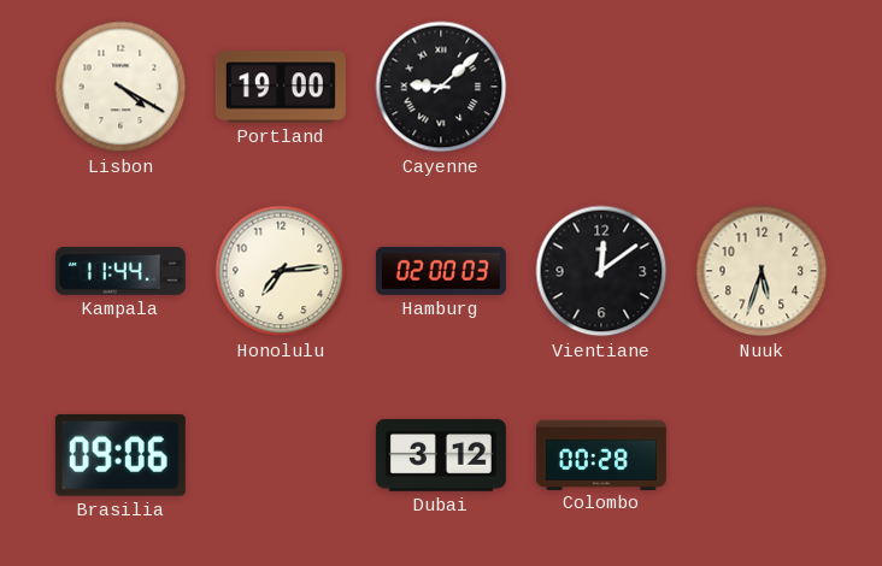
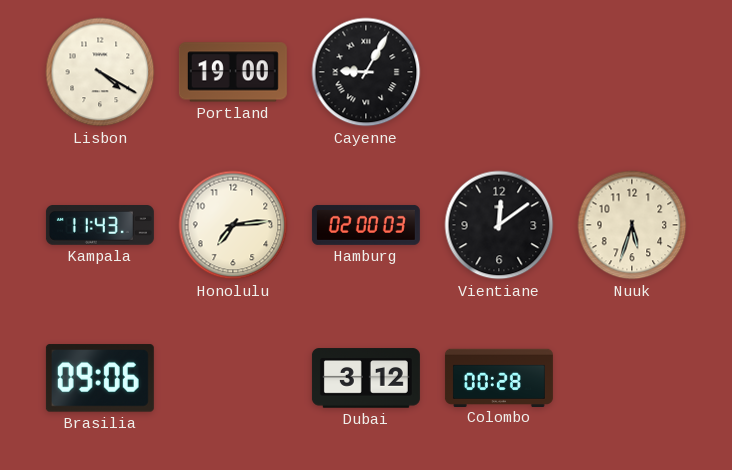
Cayenne: 9:08 -> 9:05 (366, 72)
Kampala: 11:44 -> 11:43 (100, 226)
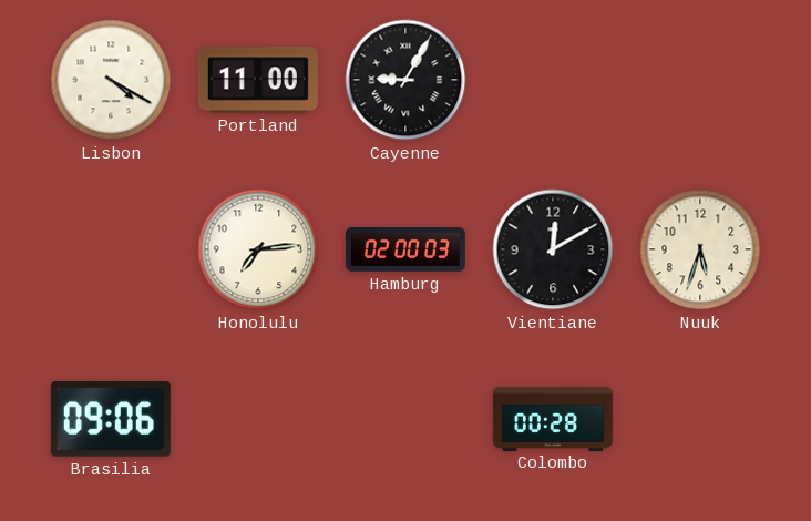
Portland: 19:00 -> 11:00 (258, 80)
Kampala: 11:43 -> none (100, 226)
Vientiane: 12:09 -> 12:10 (553, 249)
Dubai: 3:12 -> none (366, 378)
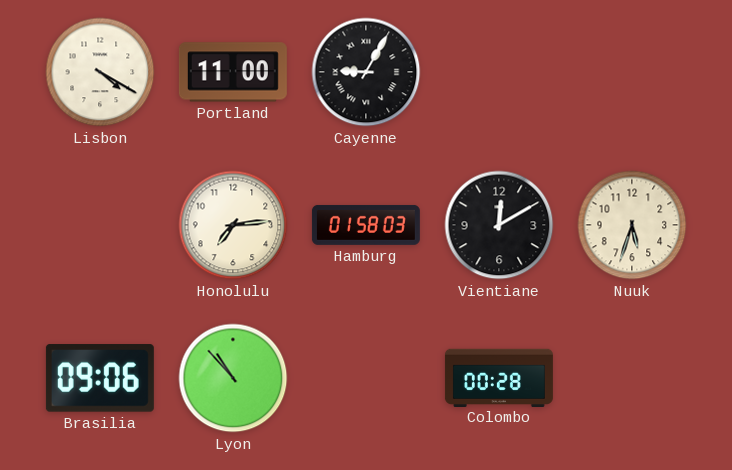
Hamburg: 02:00 -> 01:58 (366, 225)
Lyon: none -> 10:53 (233, 378)
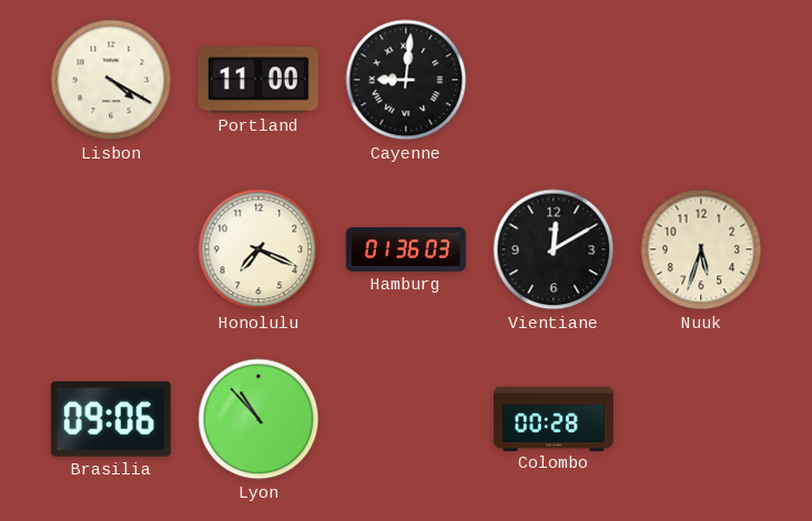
Cayenne: 9:05 -> 9:01 (406, 80)
Honolulu: 7:14 -> 7:19 (258, 249)
Hamburg: 01:58 -> 01:36 (406, 249)
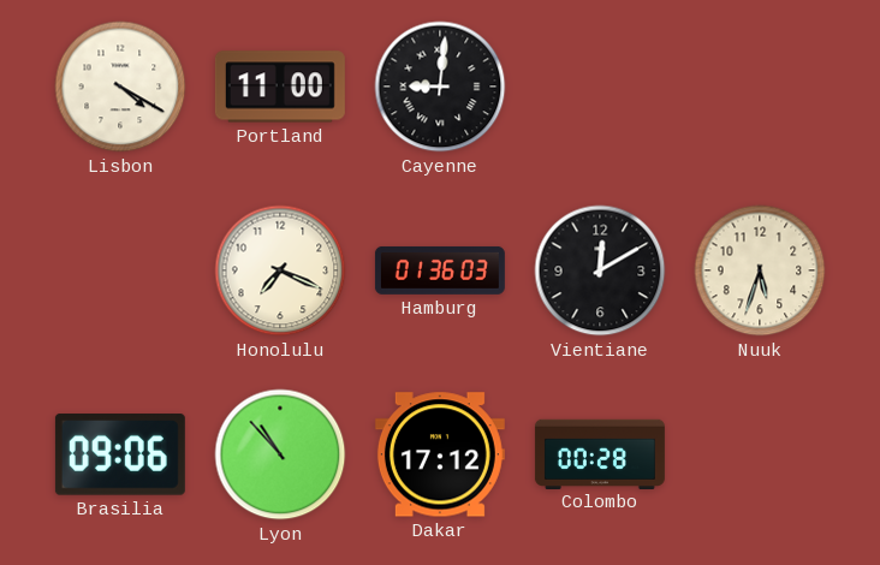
Dakar: none -> 17:12 (440, 454)
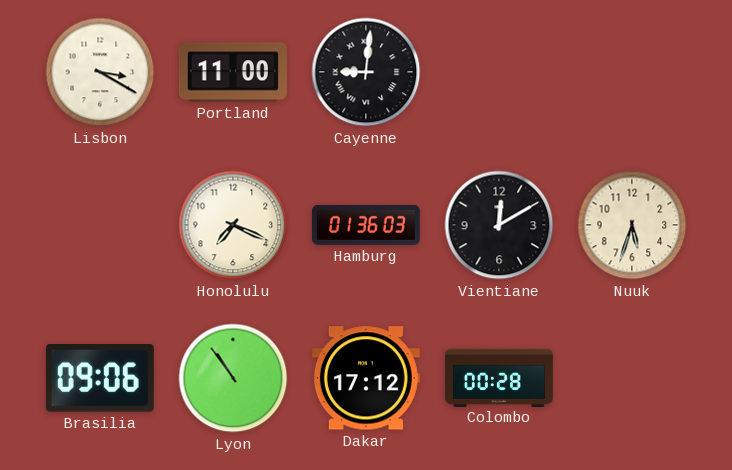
Lisbon: 4:20 -> 3:20 (100, 72)
Lyon: 10:53 -> 10:54 (233, 378)
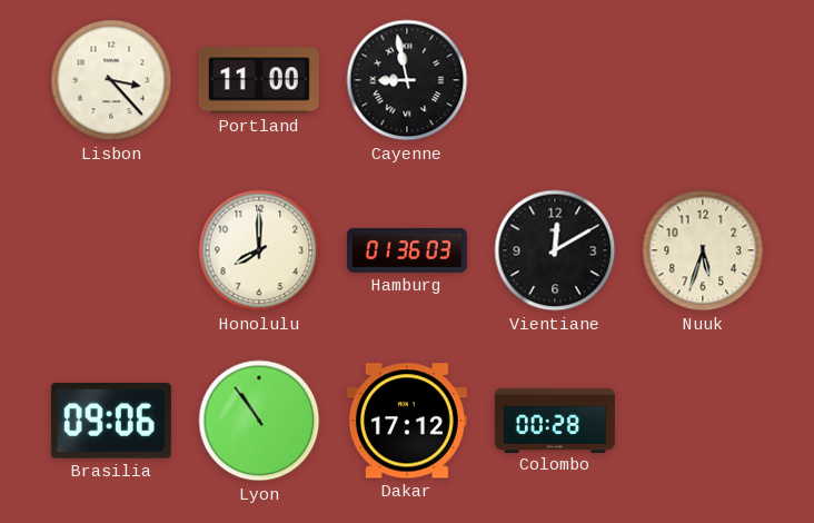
Lisbon: 3:20 -> 3:23 (111, 80)
Cayenne: 9:01 -> 8:58 (407, 80)
Honolulu: 7:19 -> 8:00 (259, 250)
